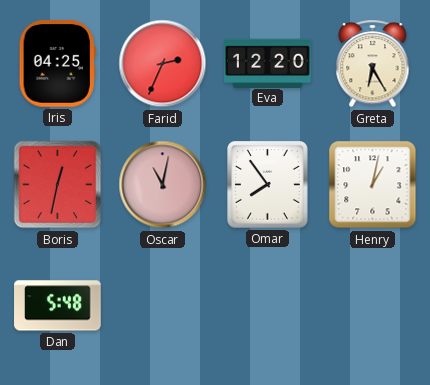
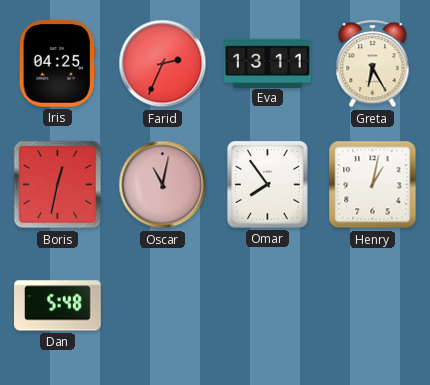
Eva: 12:20 -> 13:11 (268, 63)
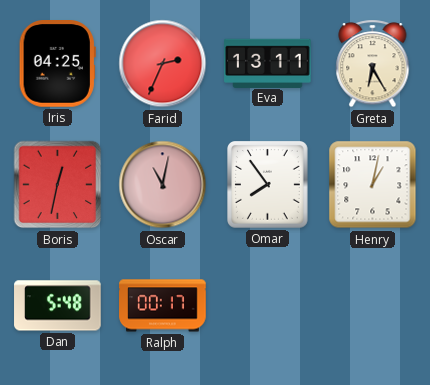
Ralph: none -> 00:17 (163, 306)
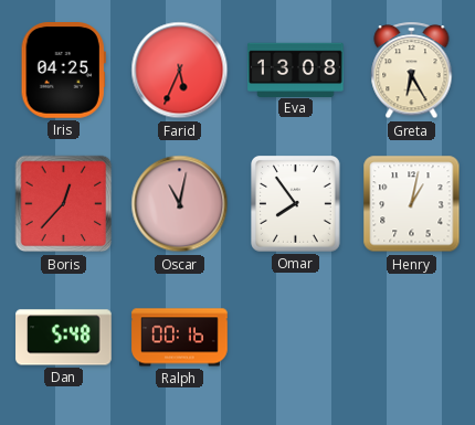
Farid: 2:34 -> 5:34 (180, 71)
Eva: 13:11 -> 13:08 (296, 70)
Boris: 12:32 -> 12:37 (64, 204)
Ralph: 00:17 -> 00:16 (180, 338)
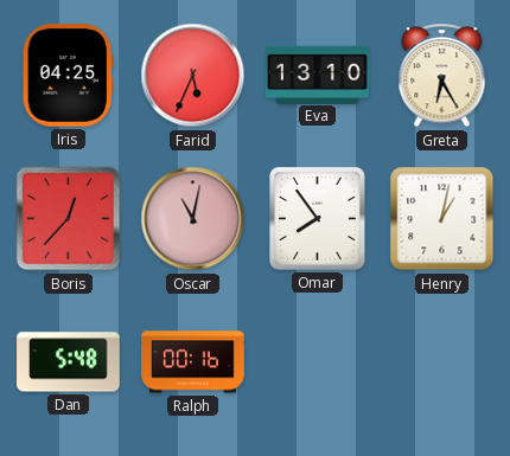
Eva: 13:08 -> 13:10 (318, 75)
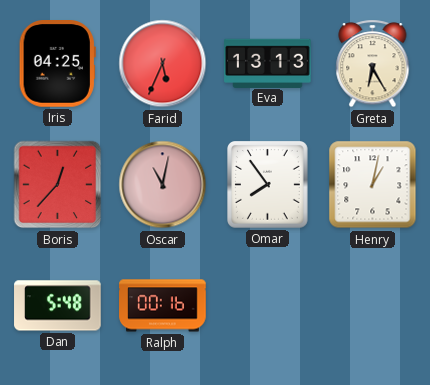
Eva: 13:10 -> 13:13 (268, 63)
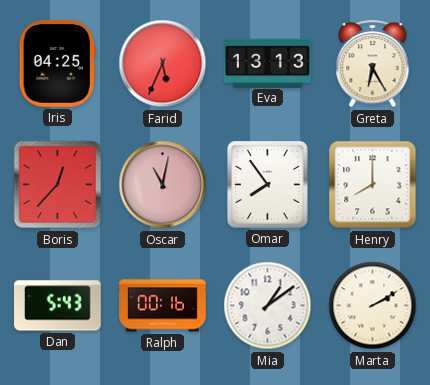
Henry: 1:02 -> 8:00 (373, 185)
Dan: 5:48 -> 5:43 (58, 306)
Mia: none -> 1:09 (268, 306)
Marta: none -> 2:10 (373, 306)
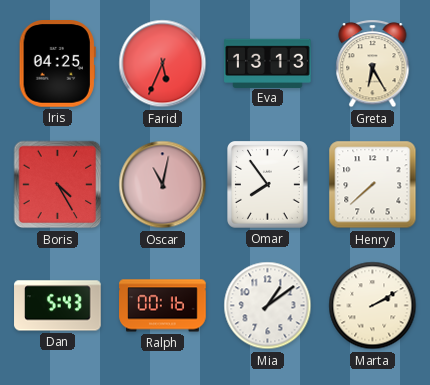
Boris: 12:37 -> 4:25 (58, 185)
Henry: 8:00 -> 7:38 (373, 185)
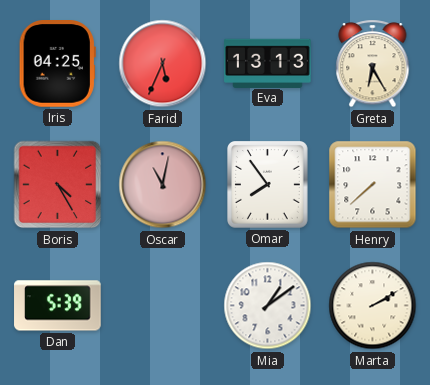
Dan: 5:43 -> 5:39 (58, 306)
Ralph: 00:16 -> none (163, 306)
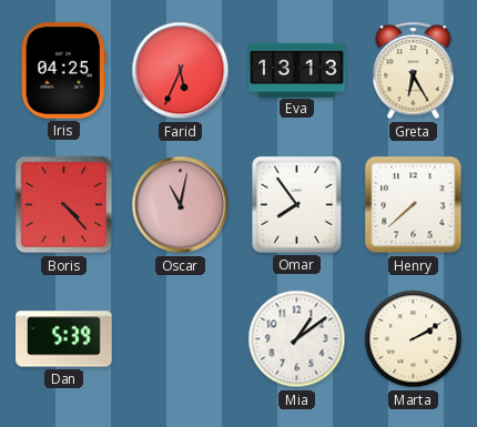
Boris: 4:25 -> 4:23 (64, 205)
